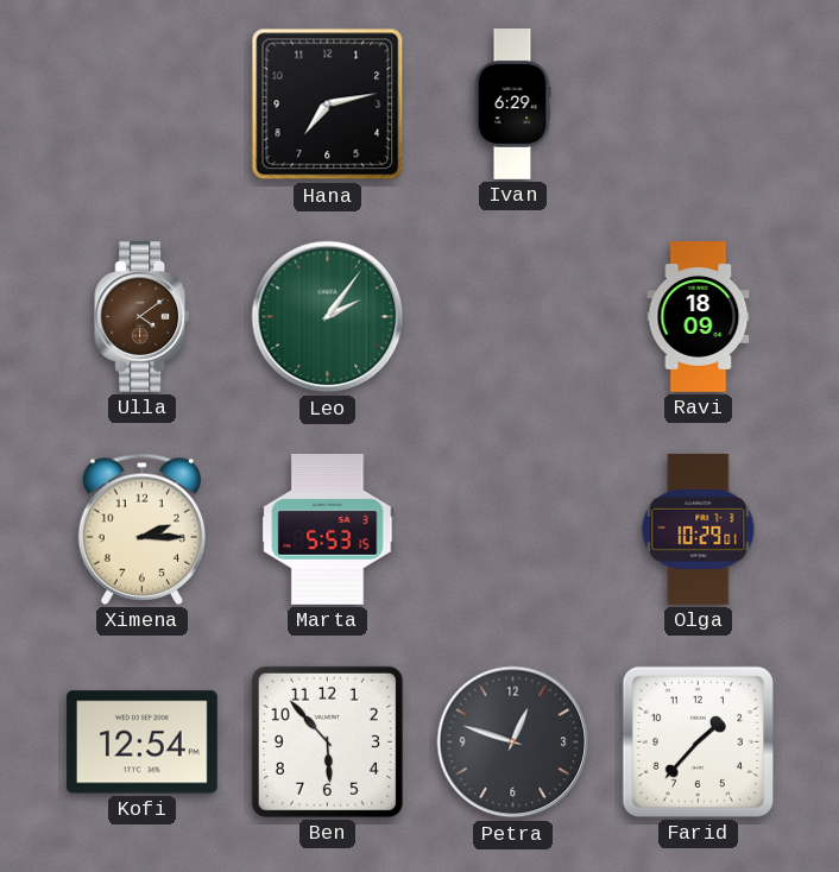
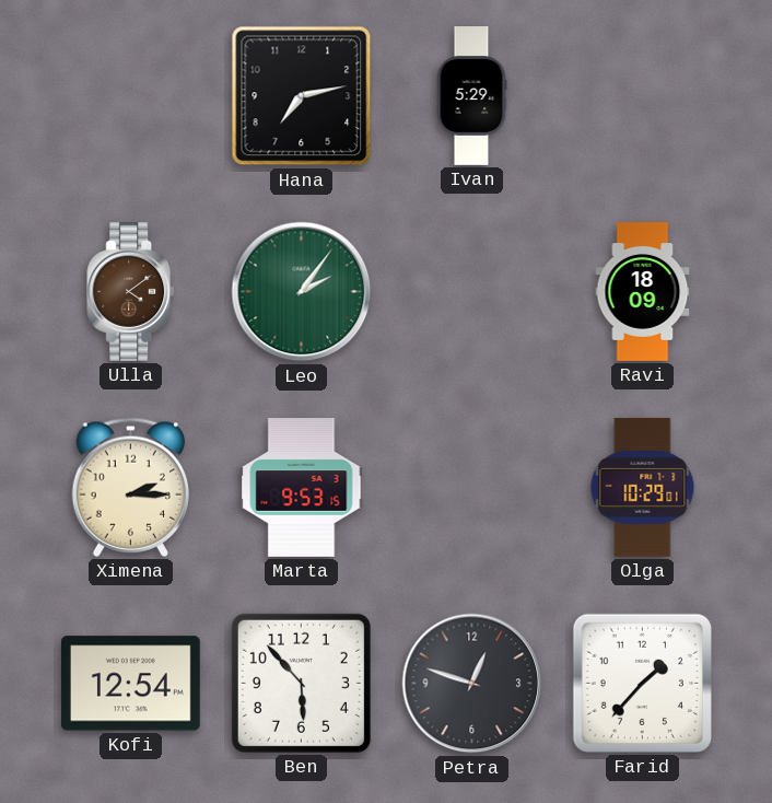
Ivan: 6:29 -> 5:29 (471, 96)
Marta: 5:53 -> 9:53 (302, 488)
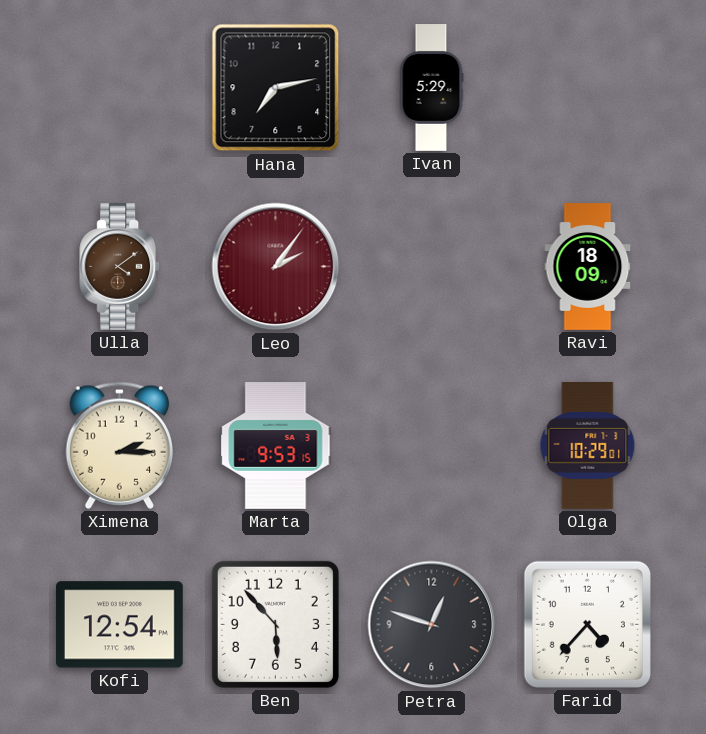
Leo dial: green -> burgundy (276, 267)
Farid: 1:37 -> 4:37 (587, 624)
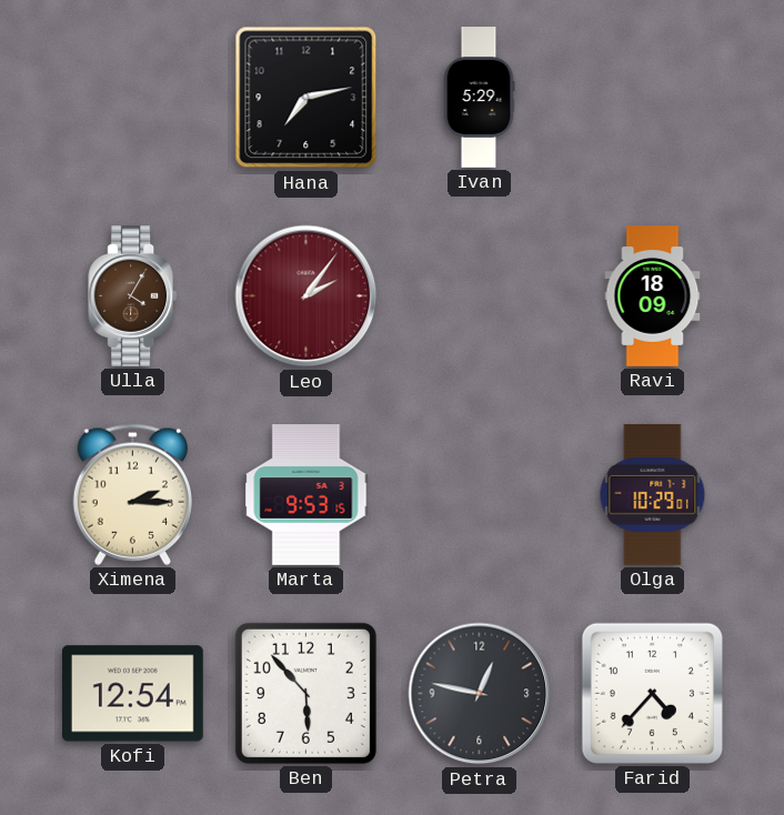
Ulla: 4:09 -> 4:05 (133, 296)
Petra: 12:48 -> 12:47 (480, 694)
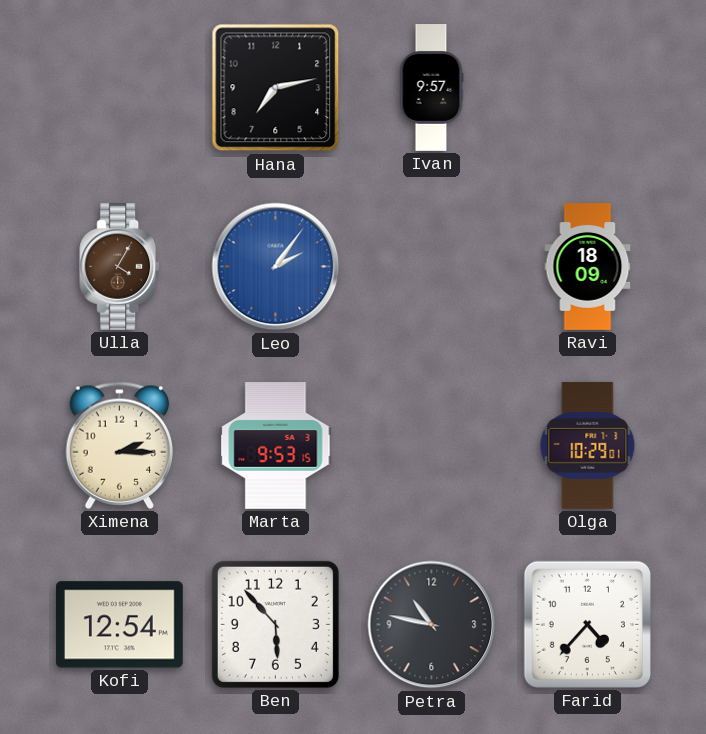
Ivan: 5:29 -> 9:57 (431, 88)
Leo dial: burgundy -> blue (276, 267)
Petra: 12:47 -> 10:47 (432, 625)
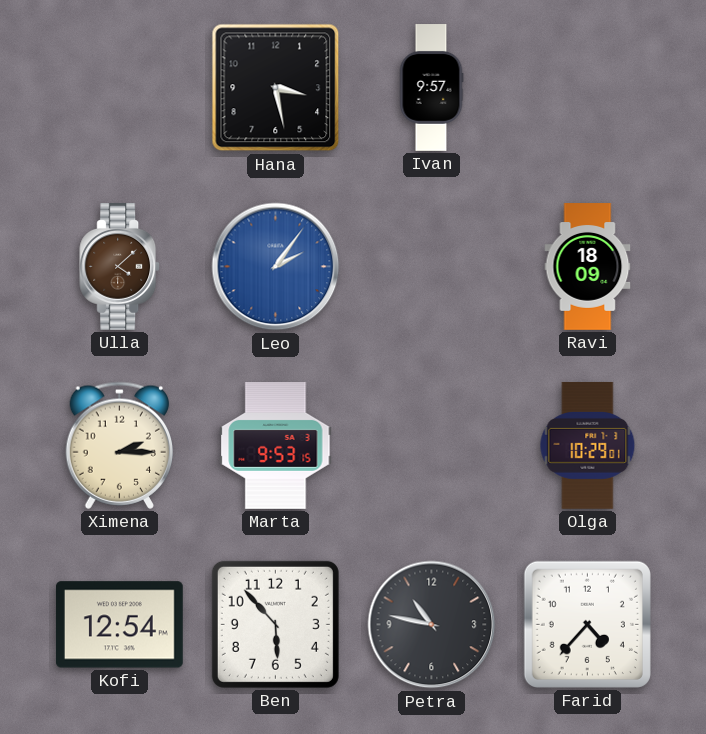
Hana: 7:13 -> 3:28 (276, 88)
Ulla: 4:05 -> 4:08 (120, 267)
